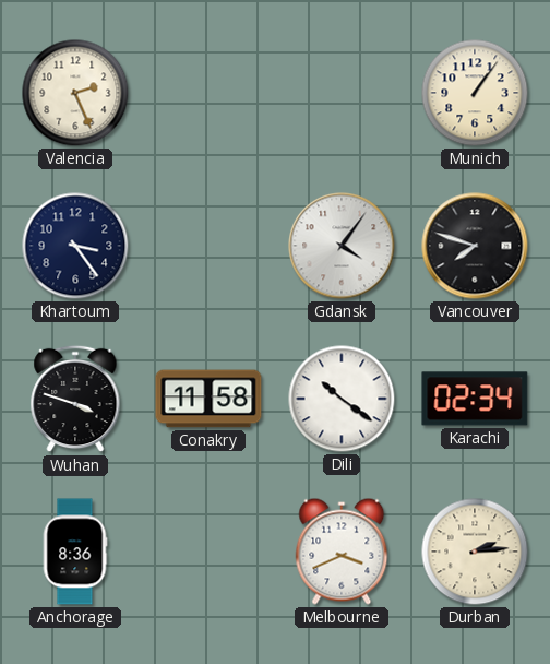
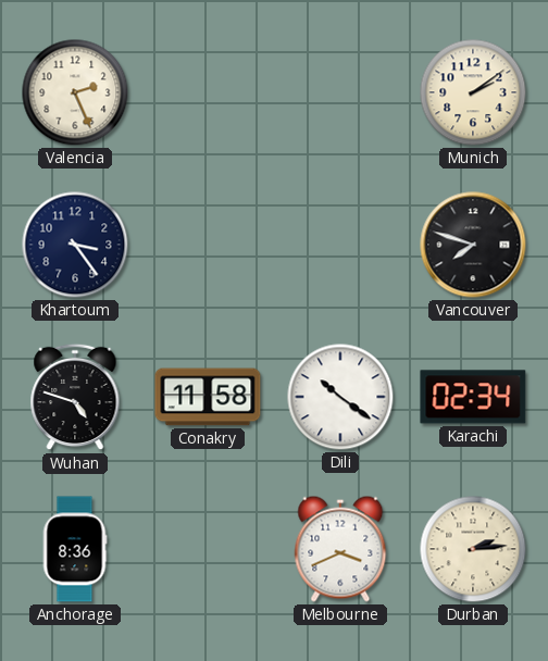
Munich: 1:06 -> 2:09 (473, 92)
Gdansk: 4:06 -> none (342, 246)
Wuhan: 3:48 -> 4:48 (75, 397)
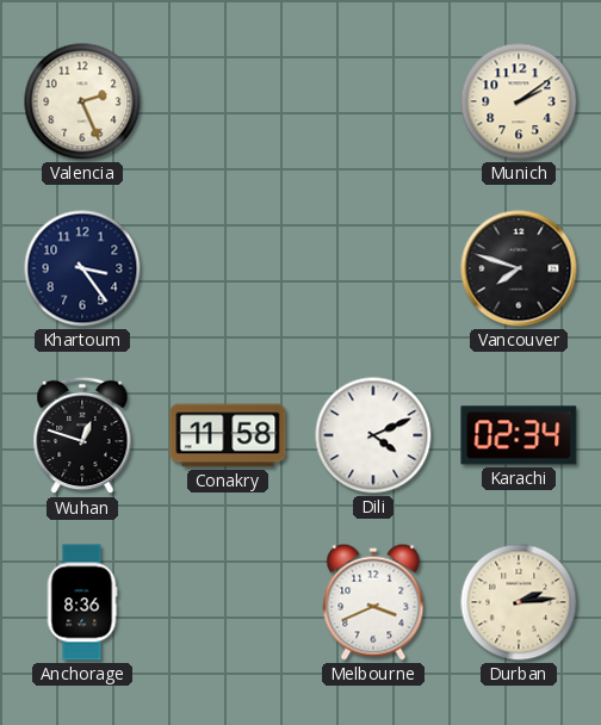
Wuhan: 4:48 -> 12:48 (82, 435)
Dili: 10:21 -> 4:11 (373, 435)
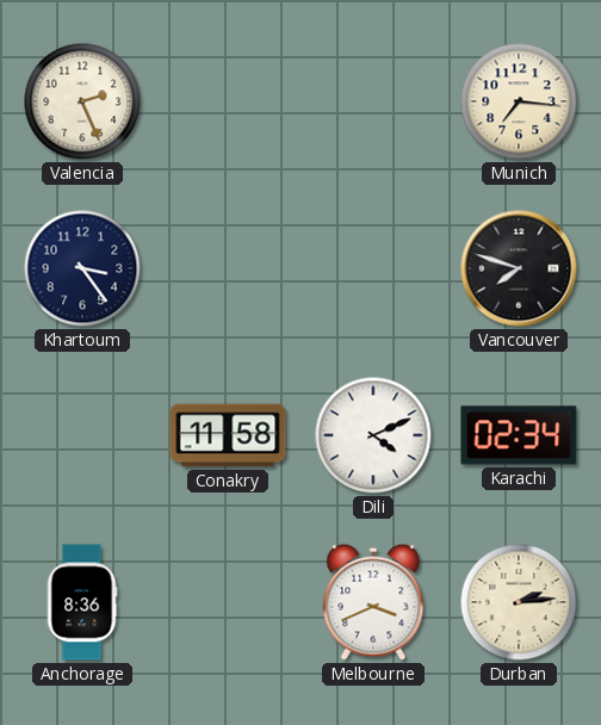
Munich: 2:09 -> 7:16 (519, 101)
Wuhan: 12:48 -> none (82, 435)
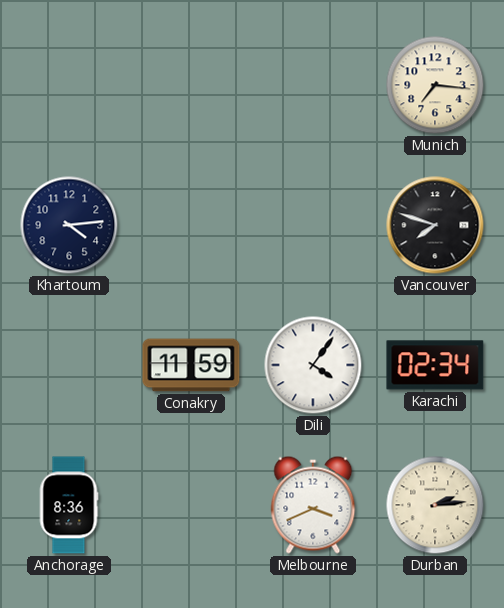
Valencia: 2:26 -> none (82, 101)
Khartoum: 3:24 -> 4:14 (69, 225)
Conakry: 11:58 -> 11:59 (191, 365)
Dili: 4:11 -> 4:06 (313, 365)
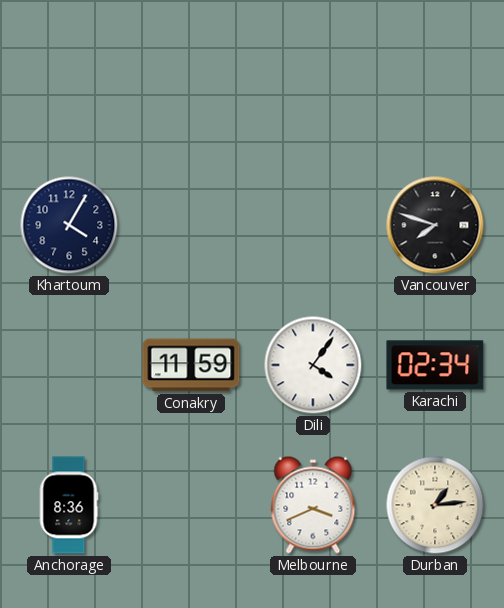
Munich: 7:16 -> none (435, 85)
Khartoum: 4:14 -> 4:05 (69, 225)
Durban: 2:14 -> 1:14 (435, 505)
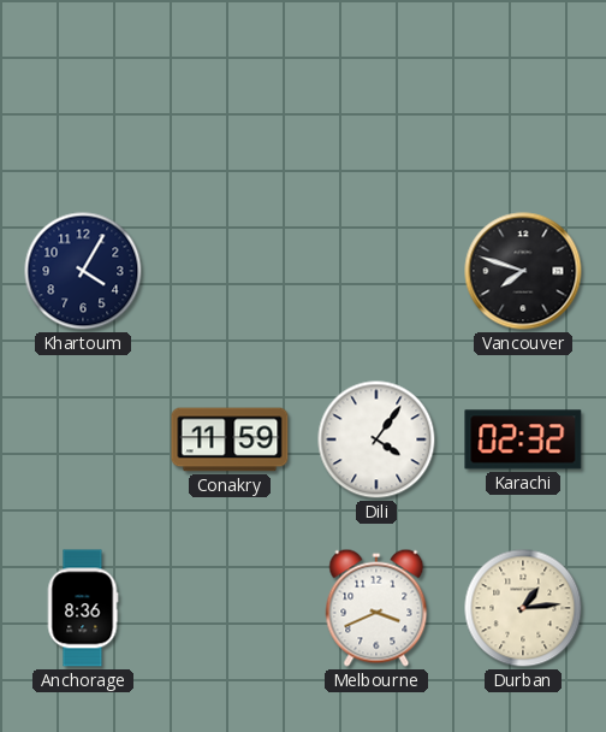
Karachi: 02:34 -> 02:32 (523, 439)
